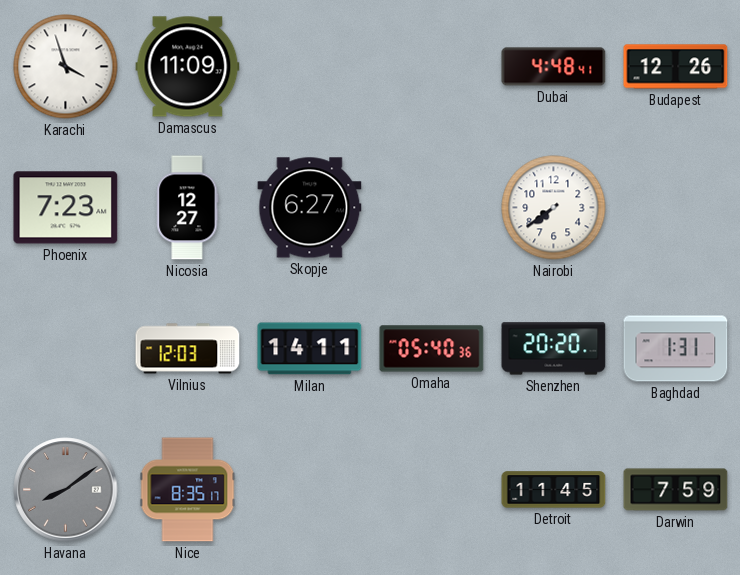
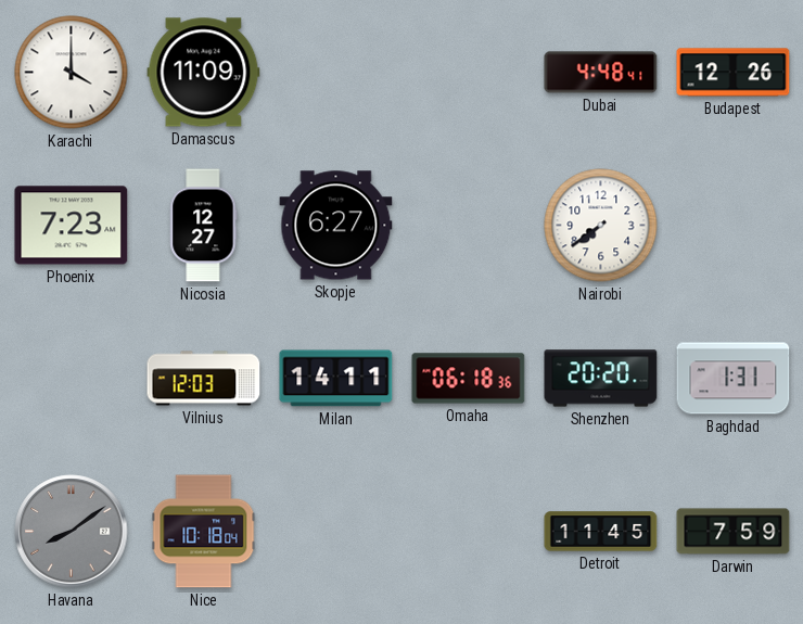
Karachi: 3:57 -> 4:00 (72, 73)
Omaha: 05:40 -> 06:18 (469, 379)
Nice: 8:35 -> 10:18 (204, 532)
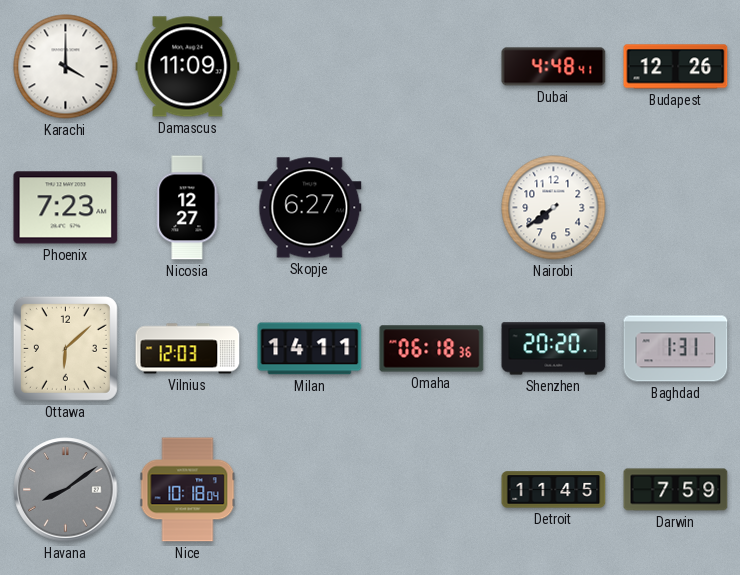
Ottawa: none -> 6:08 (65, 348)
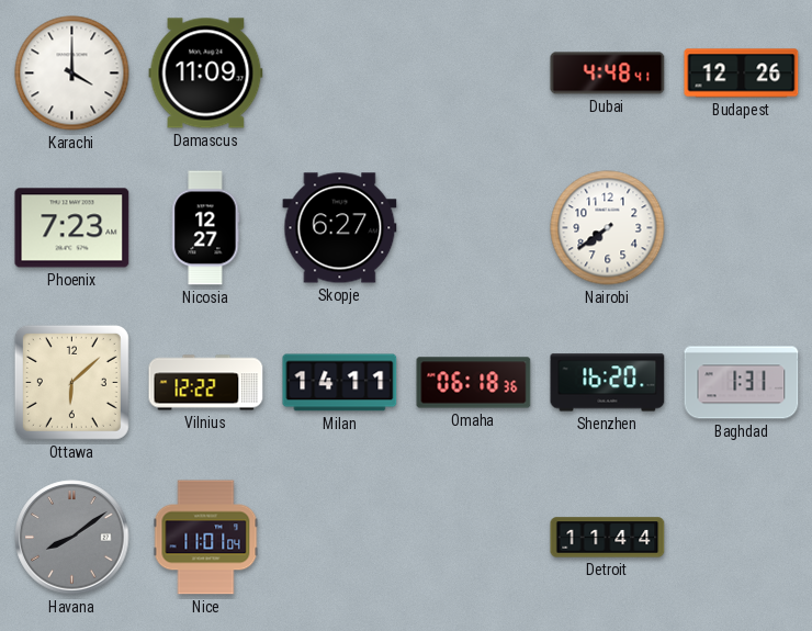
Vilnius: 12:03 -> 12:22 (206, 383)
Shenzhen: 20:20 -> 16:20 (608, 383)
Nice: 10:18 -> 11:01 (206, 538)
Detroit: 11:45 -> 11:44 (608, 538)
Darwin: 7:59 -> none (676, 490)
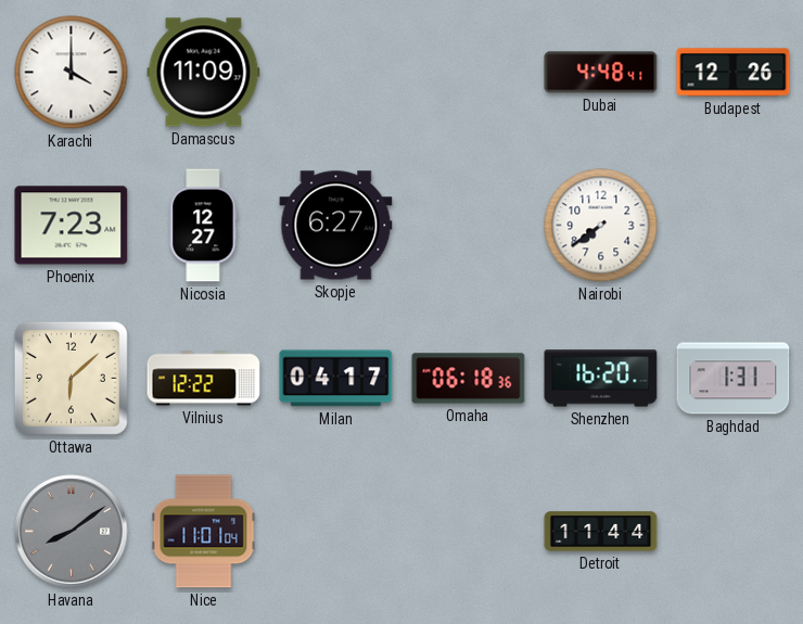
Milan: 14:11 -> 04:17 (336, 379)
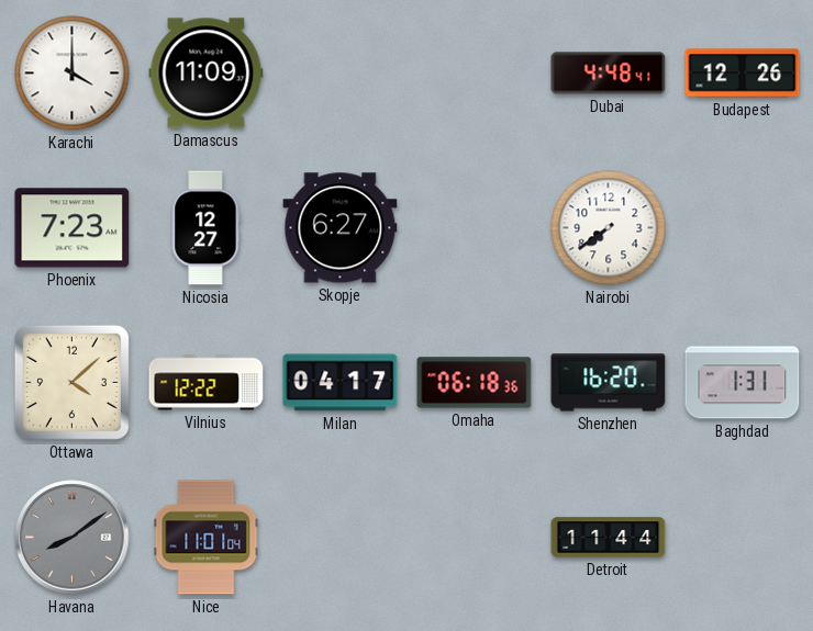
Ottawa: 6:08 -> 4:08 (71, 382)
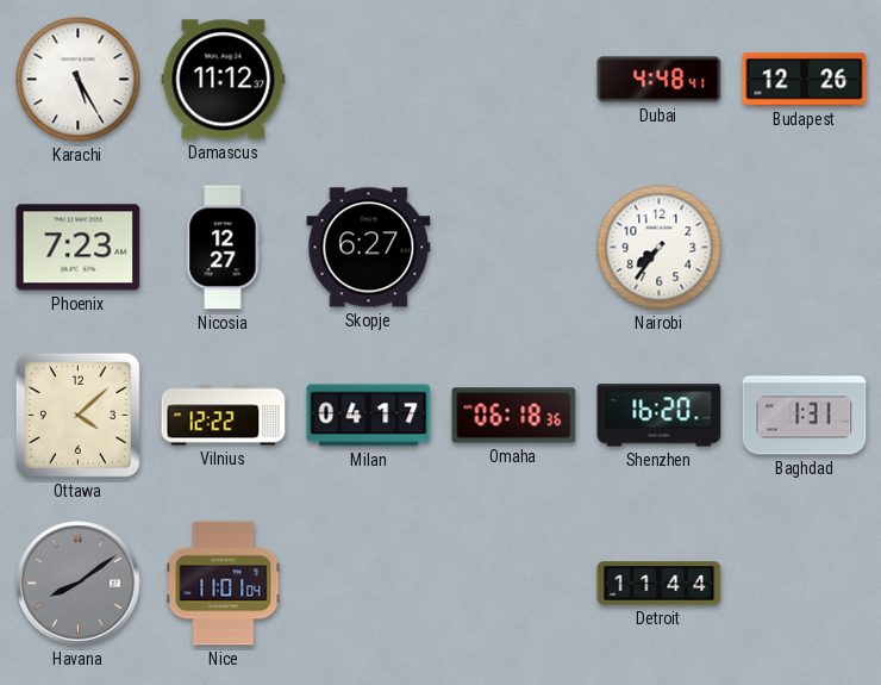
Karachi: 4:00 -> 5:25 (79, 80)
Damascus: 11:09 -> 11:12 (224, 80)
Nairobi: 7:39 -> 7:36 (660, 248)
